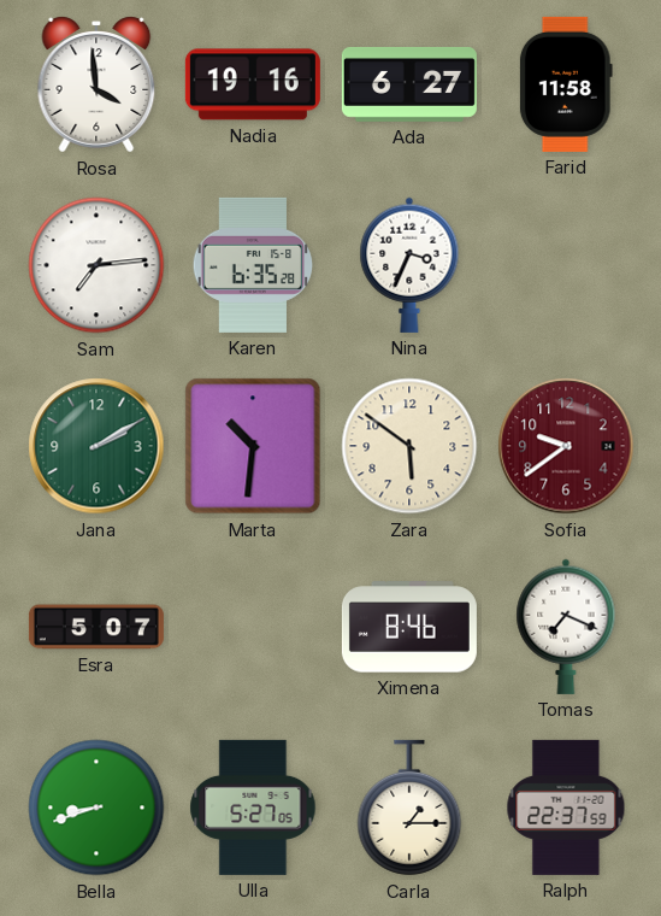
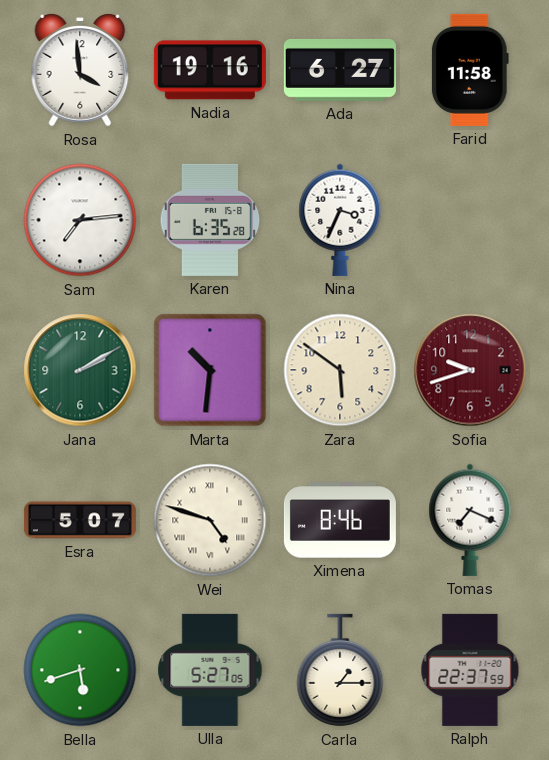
Sofia: 9:39 -> 9:42 (470, 370)
Wei: none -> 4:48 (210, 520)
Bella: 8:42 -> 5:42 (80, 670)
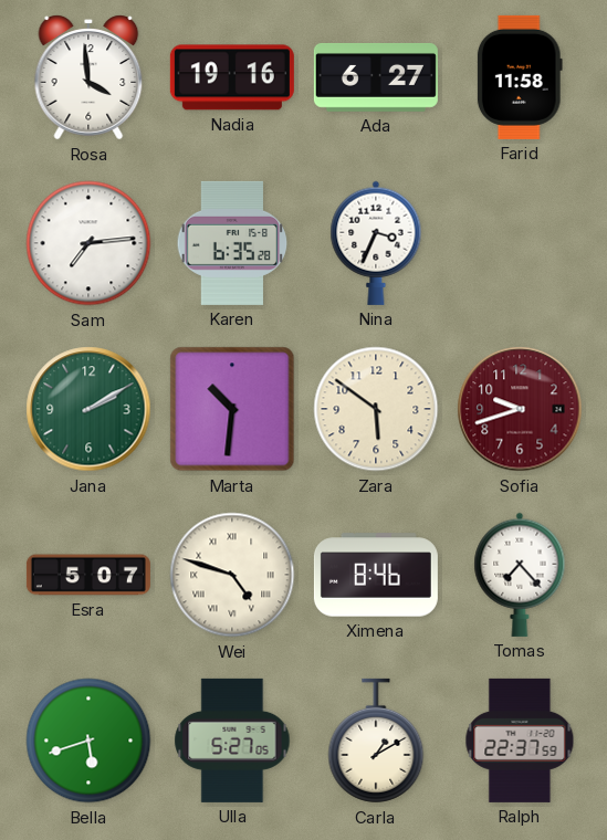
Tomas: 7:19 -> 7:23 (520, 575)
Carla: 1:15 -> 1:10 (376, 741)
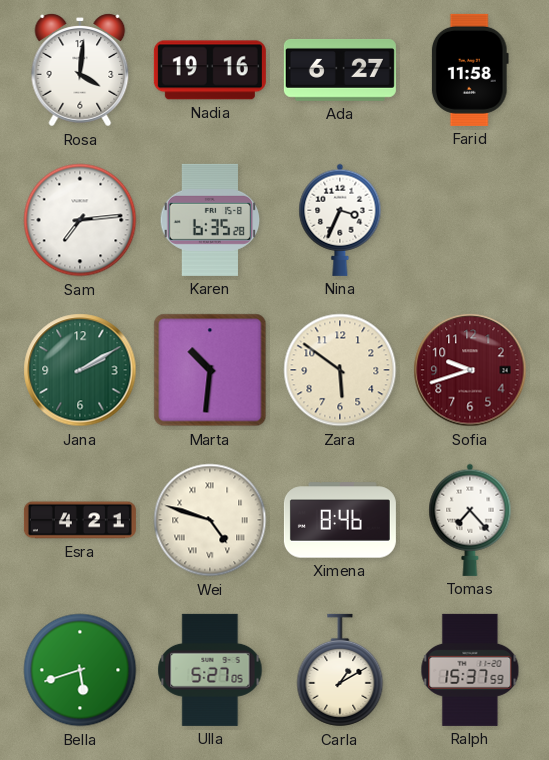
Rosa: 3:59 -> 4:01 (80, 70)
Esra: 5:07 -> 4:21 (80, 520)
Ralph: 22:37 -> 15:37 (470, 670)
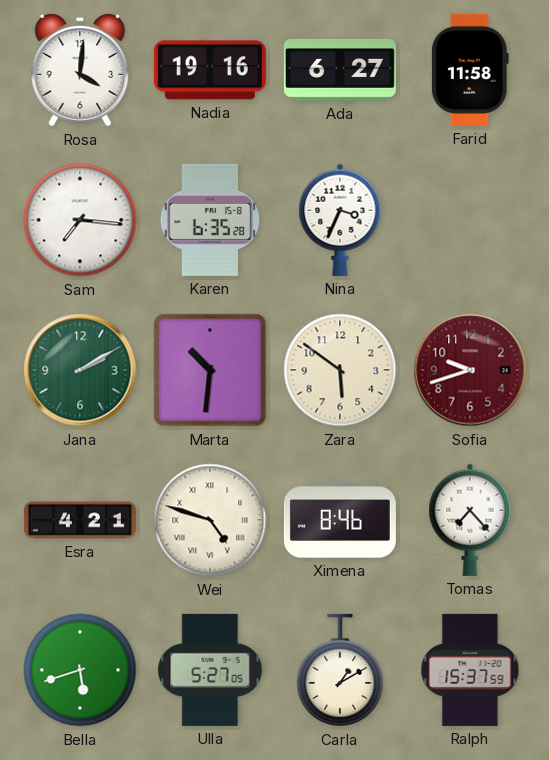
Sam: 7:14 -> 7:16 (80, 220)
